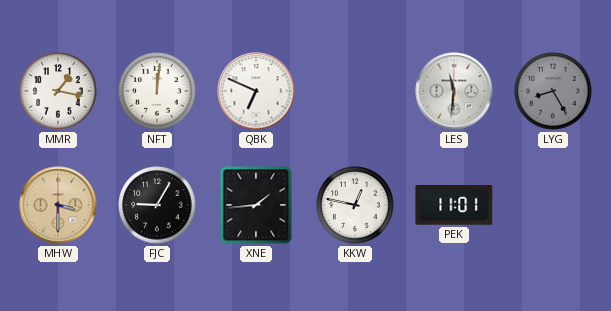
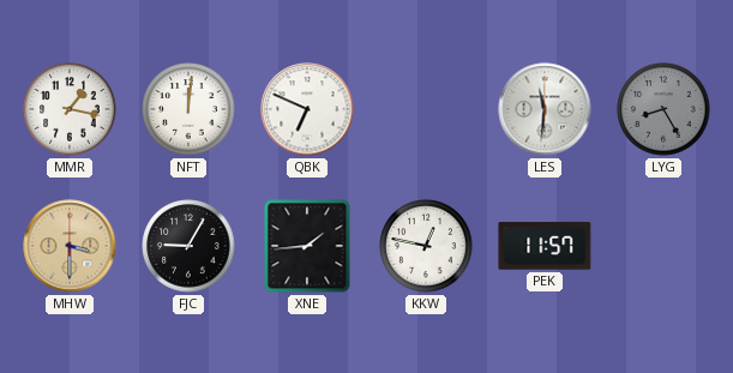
PEK: 11:01 -> 11:57 (545, 246)
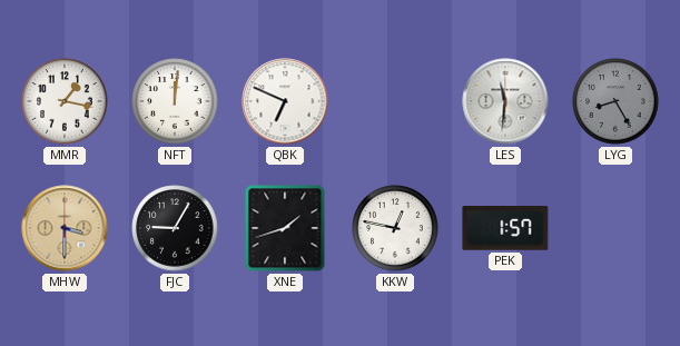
XNE: 1:44 -> 1:42 (285, 228)
PEK: 11:57 -> 1:57 (505, 228)
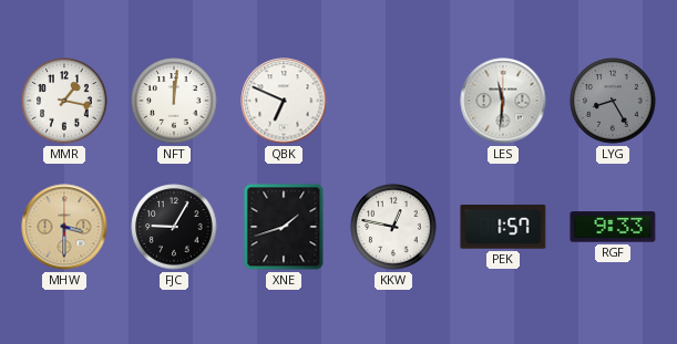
RGF: none -> 9:33 (613, 227)
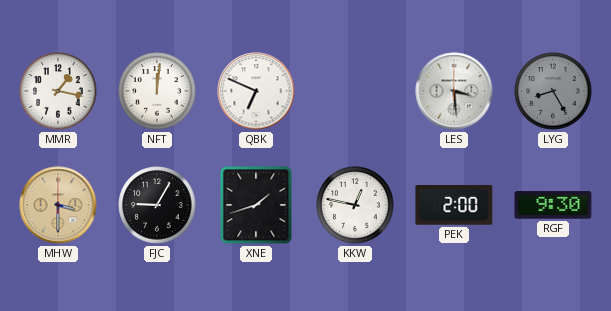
LES: 11:31 -> 3:29 (454, 91)
PEK: 1:57 -> 2:00 (454, 205)
RGF: 9:33 -> 9:30 (553, 205)
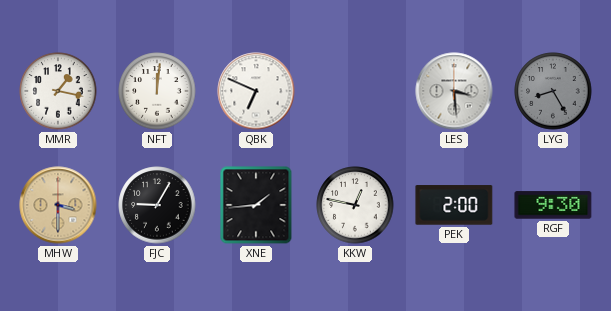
XNE: 1:42 -> 1:44 (256, 205)
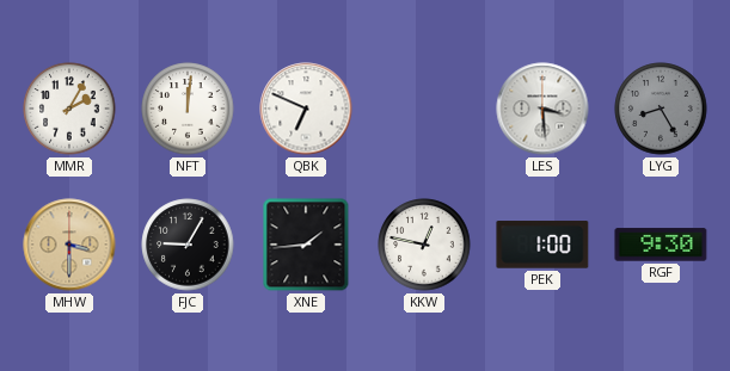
MMR: 1:17 -> 2:05 (69, 109)
PEK: 2:00 -> 1:00 (542, 245)
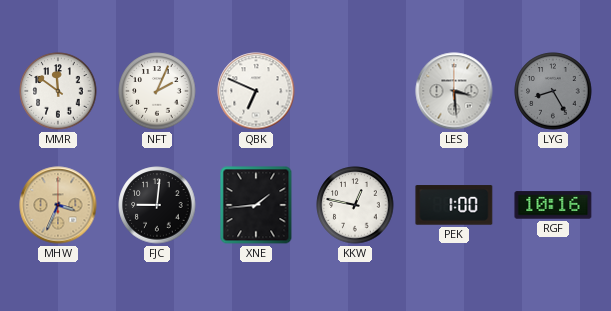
MMR: 2:05 -> 11:51 (58, 91)
NFT: 12:01 -> 2:04 (157, 91)
MHW: 3:30 -> 3:34 (58, 205)
FJC: 9:05 -> 9:01 (157, 205)
RGF: 9:30 -> 10:16 (553, 205)
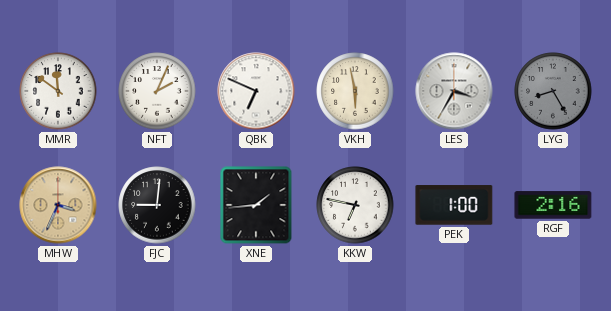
VKH: none -> 5:58 (355, 91)
LES: 3:29 -> 3:35 (454, 91)
KKW: 12:47 -> 6:47 (355, 205)
RGF: 10:16 -> 2:16 (553, 205)
